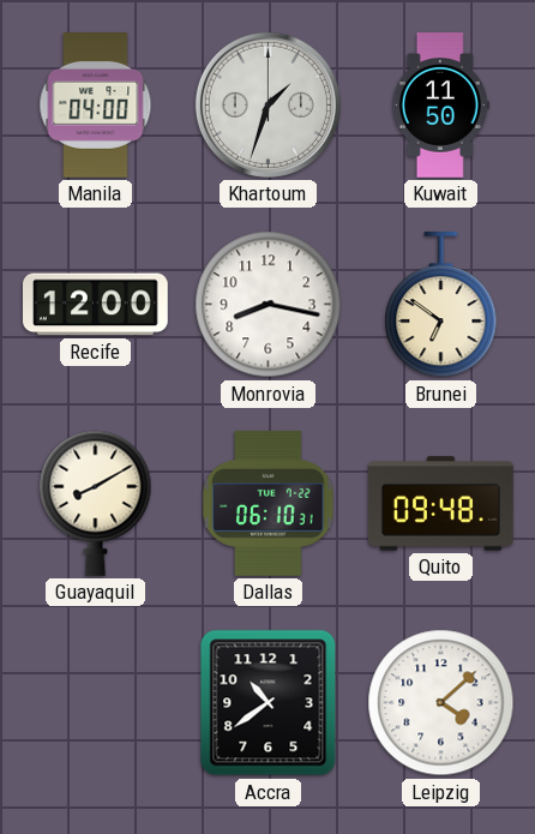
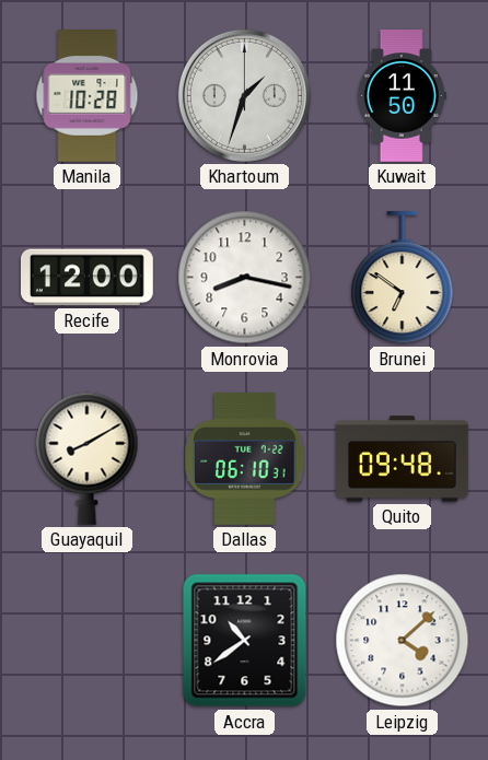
Manila: 04:00 -> 10:28 (88, 96)
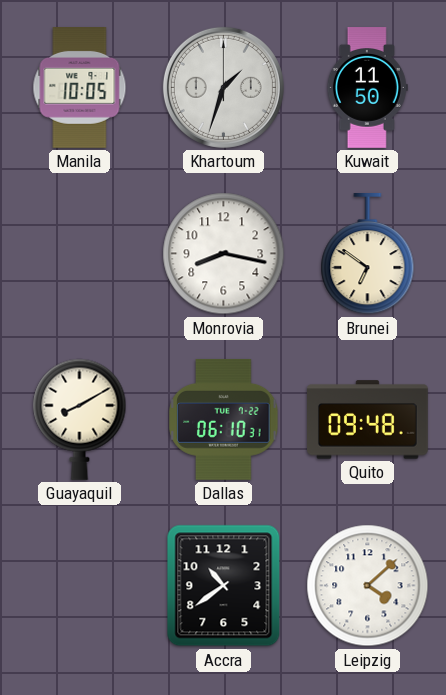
Manila: 10:28 -> 10:05 (80, 88)
Recife: 12:00 -> none (88, 278)
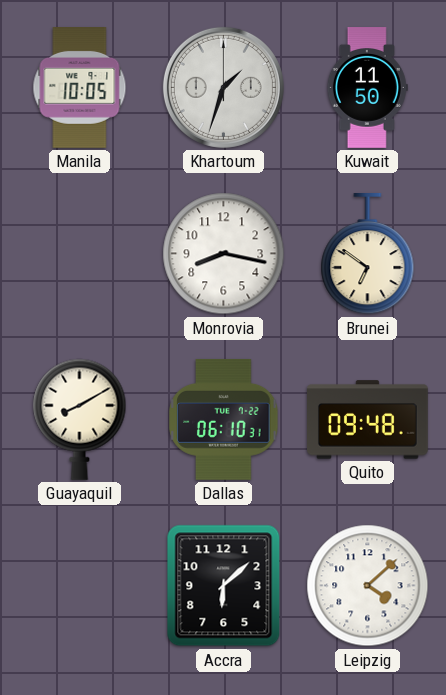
Accra: 10:39 -> 6:08 (224, 586)
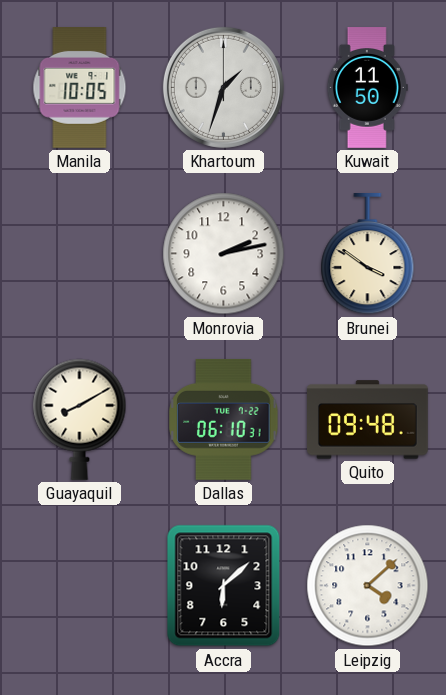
Monrovia: 8:17 -> 2:13 (224, 254)
Brunei: 6:51 -> 3:51 (368, 254)
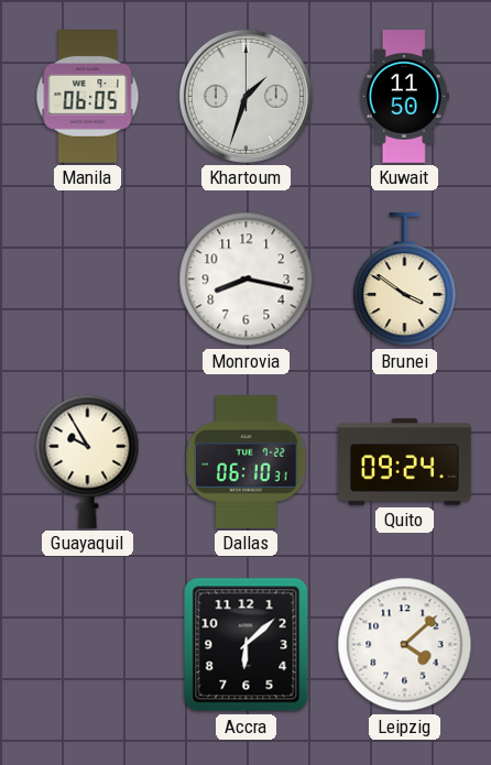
Manila: 10:05 -> 06:05 (88, 97)
Monrovia: 2:13 -> 8:17 (247, 280)
Guayaquil: 8:10 -> 9:55 (88, 461)
Quito: 09:48 -> 09:24 (405, 462)
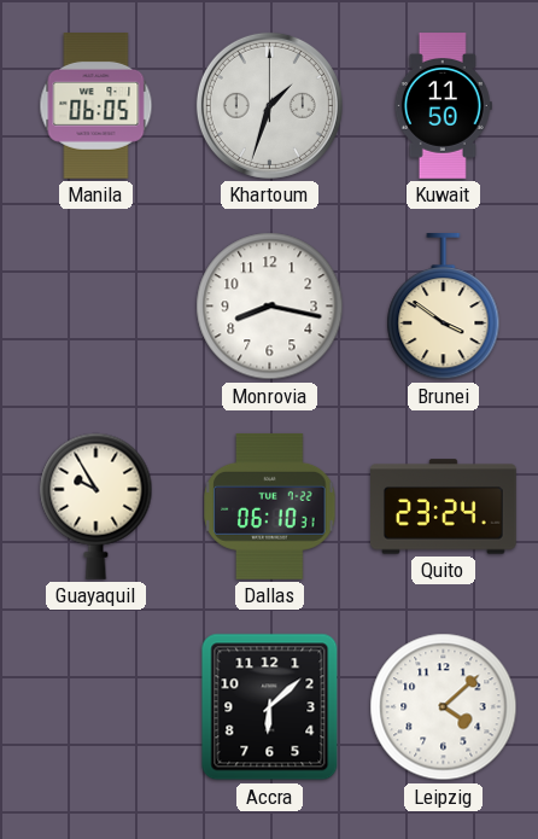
Quito: 09:24 -> 23:24 (444, 507)
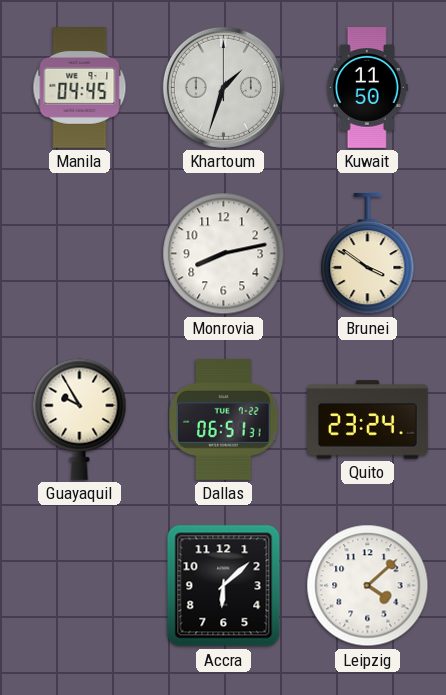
Manila: 06:05 -> 04:45 (80, 88)
Monrovia: 8:17 -> 8:13 (224, 254)
Dallas: 06:10 -> 06:51 (224, 419)
